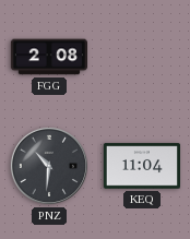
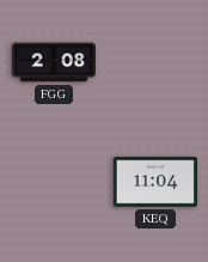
PNZ: 10:31 -> none (49, 166)
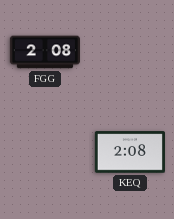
KEQ: 11:04 -> 2:08 (129, 152)
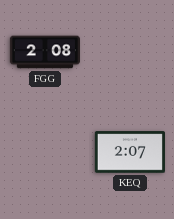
KEQ: 2:08 -> 2:07 (129, 152)
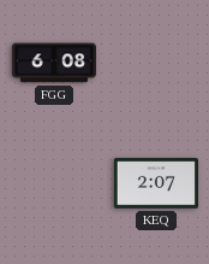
FGG: 2:08 -> 6:08 (53, 63)
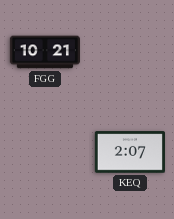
FGG: 6:08 -> 10:21 (44, 52)
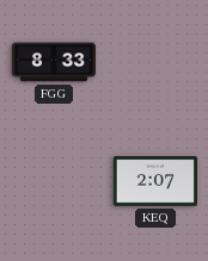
FGG: 10:21 -> 8:33 (53, 62)
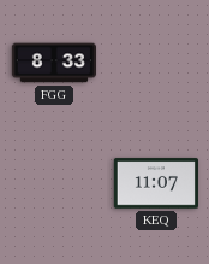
KEQ: 2:07 -> 11:07 (155, 183)
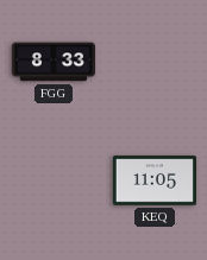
KEQ: 11:07 -> 11:05 (153, 180)
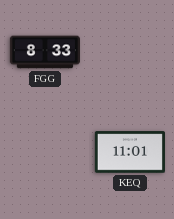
KEQ: 11:05 -> 11:01 (129, 152)
